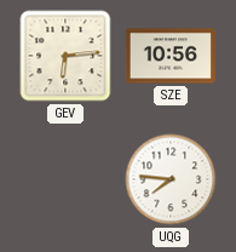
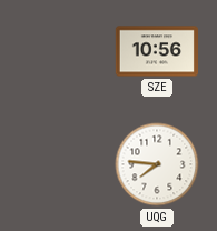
GEV: 6:14 -> none (65, 56)
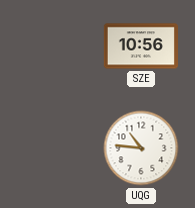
UQG: 7:46 -> 10:46 (141, 148)
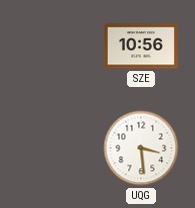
UQG: 10:46 -> 3:29 (141, 148)
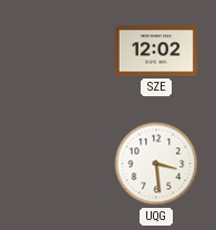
SZE: 10:56 -> 12:02 (155, 51)
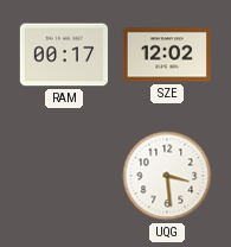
RAM: none -> 00:17 (64, 55)
